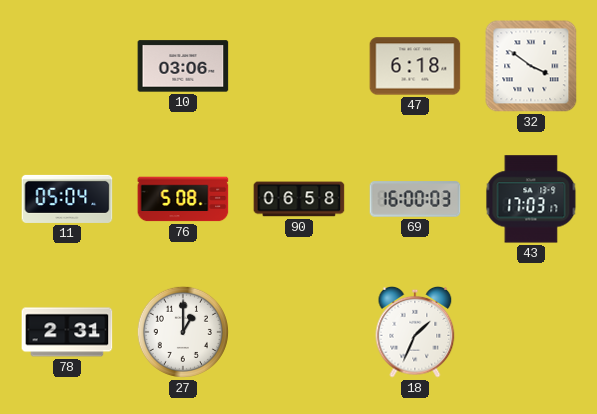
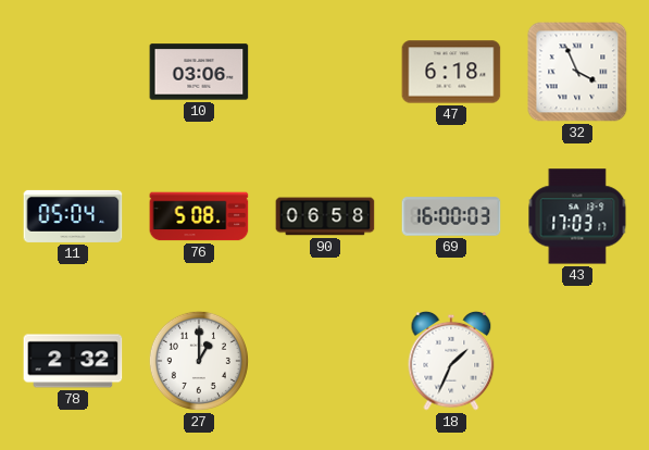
32: 3:51 -> 3:56 (577, 72)
78: 2:31 -> 2:32 (73, 361)
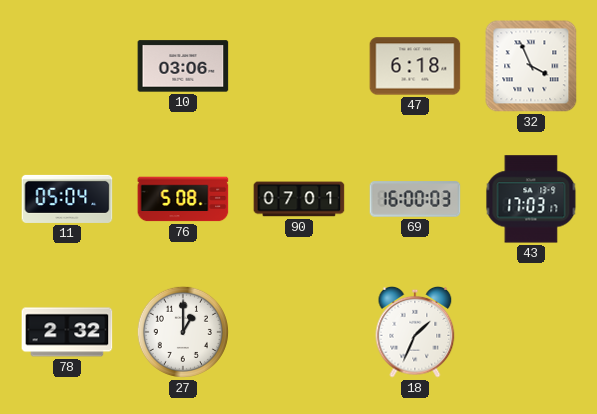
90: 06:58 -> 07:01 (299, 199)
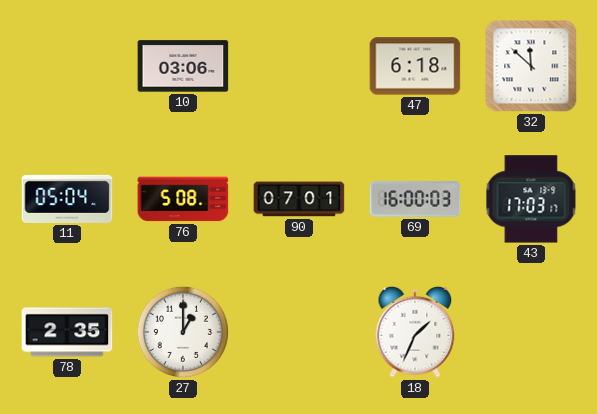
32: 3:56 -> 11:52 (531, 66)
78: 2:32 -> 2:35 (67, 332)
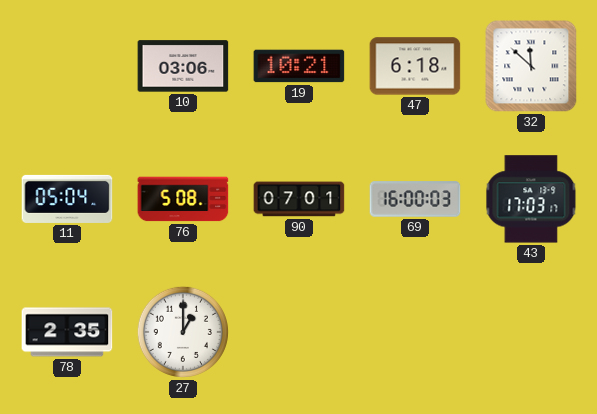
19: none -> 10:21 (299, 66)
18: 1:34 -> none (415, 332)
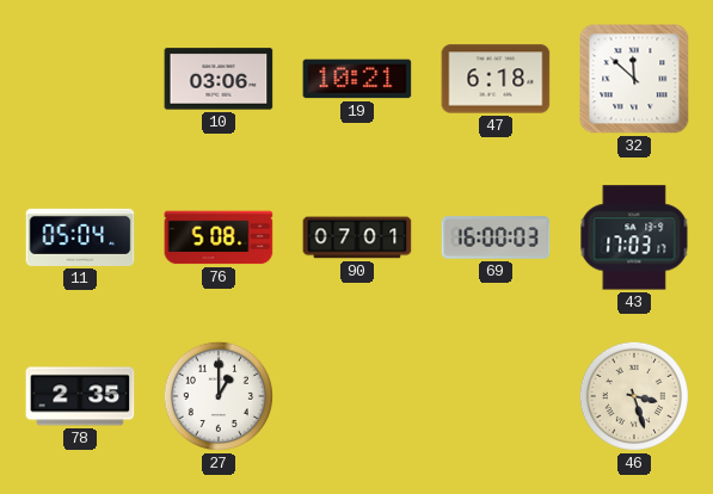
46: none -> 3:27 (634, 396)
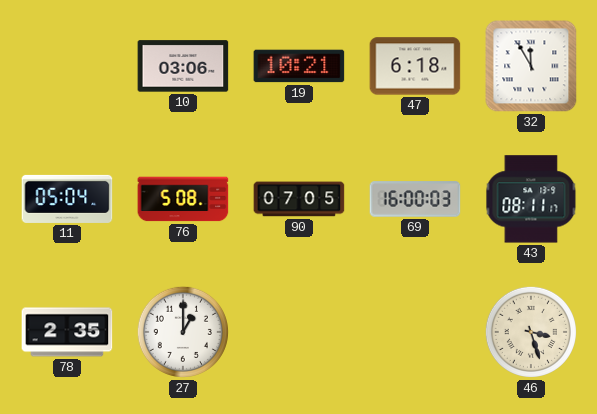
32: 11:52 -> 11:55 (531, 66)
90: 07:01 -> 07:05 (299, 199)
43: 17:03 -> 08:11 (531, 199)
